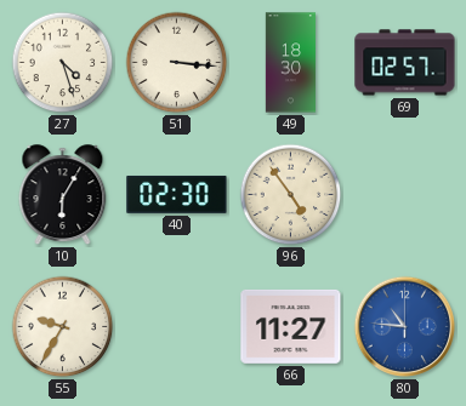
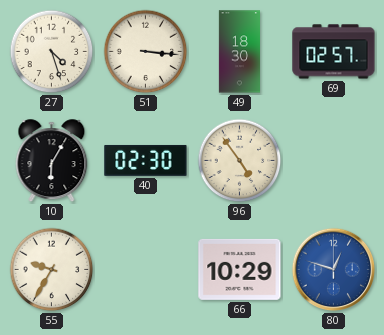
66: 11:27 -> 10:29 (240, 269)
80: 10:46 -> 12:48 (334, 270)
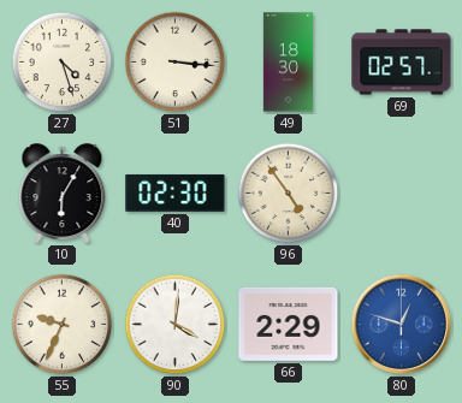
55: 9:35 -> 9:34 (63, 325)
90: none -> 4:01 (176, 325)
66: 10:29 -> 2:29 (289, 324)
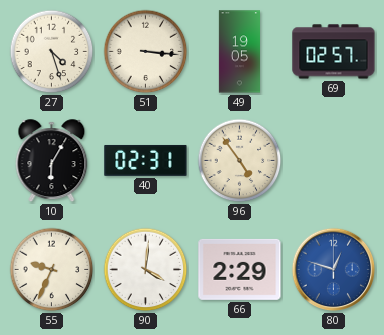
49: 18:30 -> 19:05 (239, 52)
40: 02:30 -> 02:31 (146, 160)
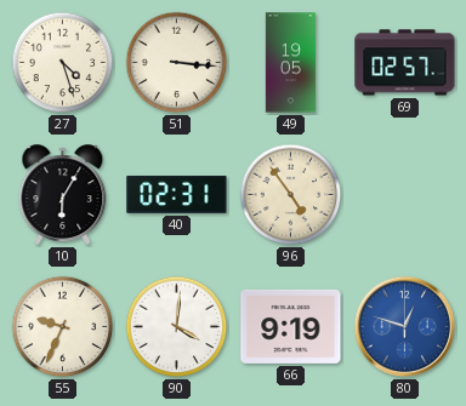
66: 2:29 -> 9:19 (291, 326)
